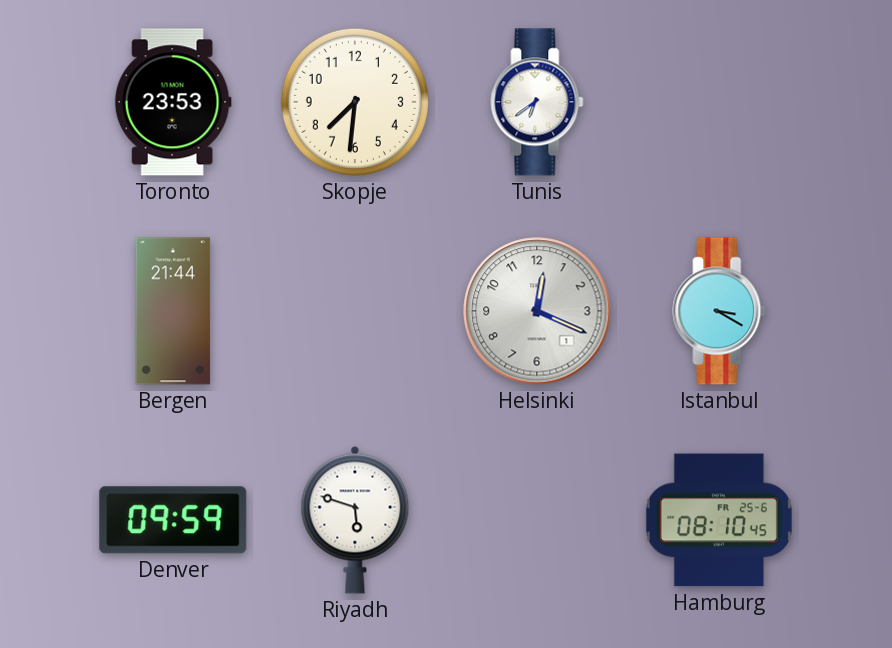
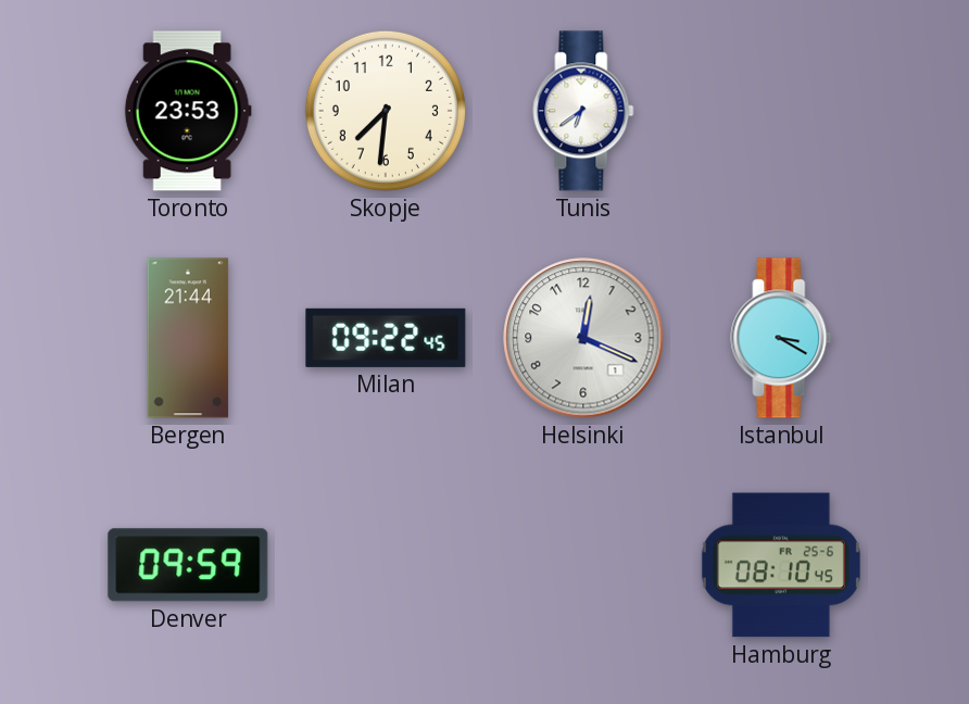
Milan: none -> 09:22 (386, 338)
Riyadh: 5:48 -> none (355, 520)
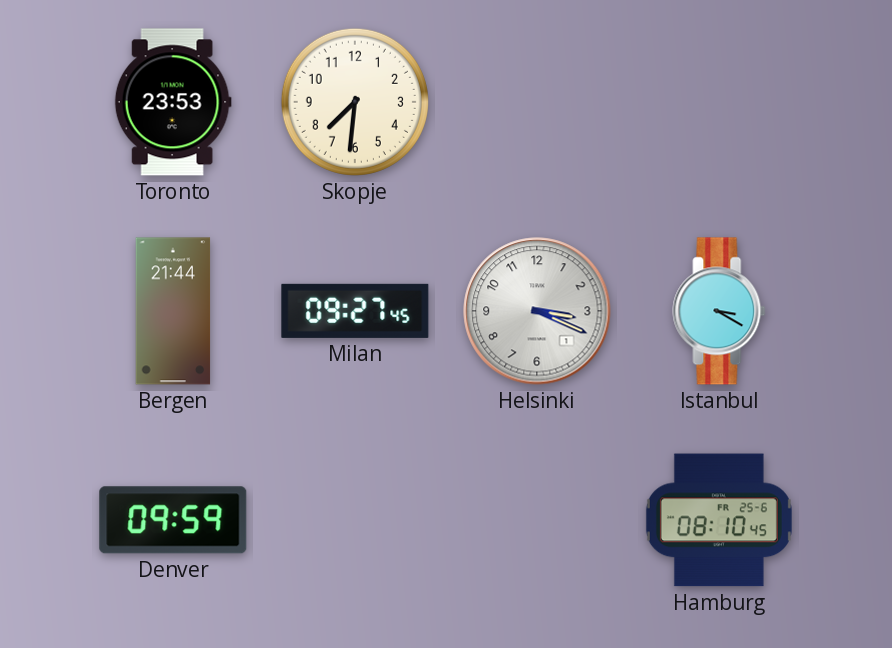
Tunis: 6:39 -> none (583, 111)
Milan: 09:22 -> 09:27 (355, 311)
Helsinki: 12:19 -> 3:19 (537, 311)
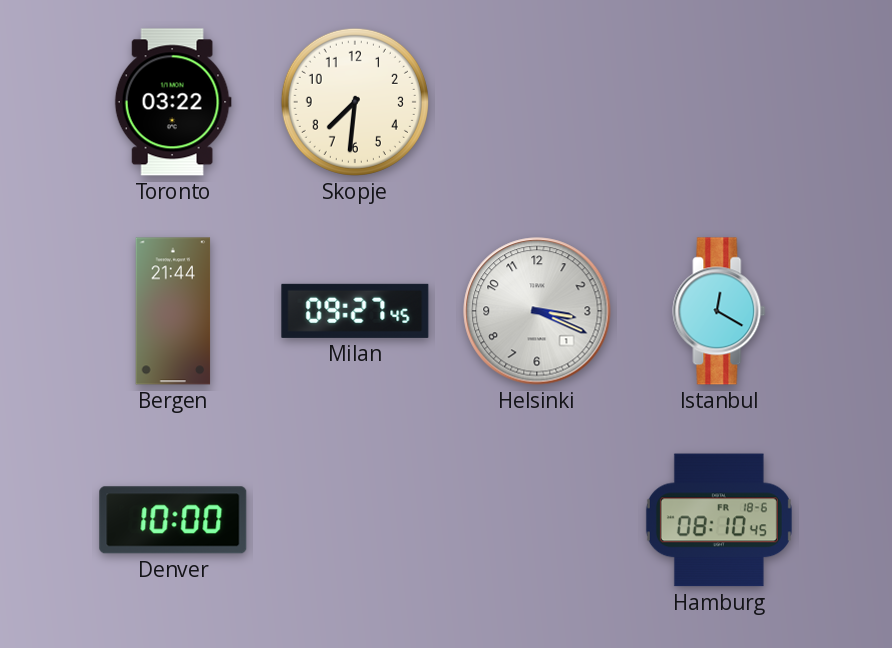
Toronto: 23:53 -> 03:22 (173, 102)
Istanbul: 3:20 -> 12:20 (719, 311)
Denver: 09:59 -> 10:00 (173, 520)
Hamburg date: FR 25-6 -> FR 18-6 (719, 520)
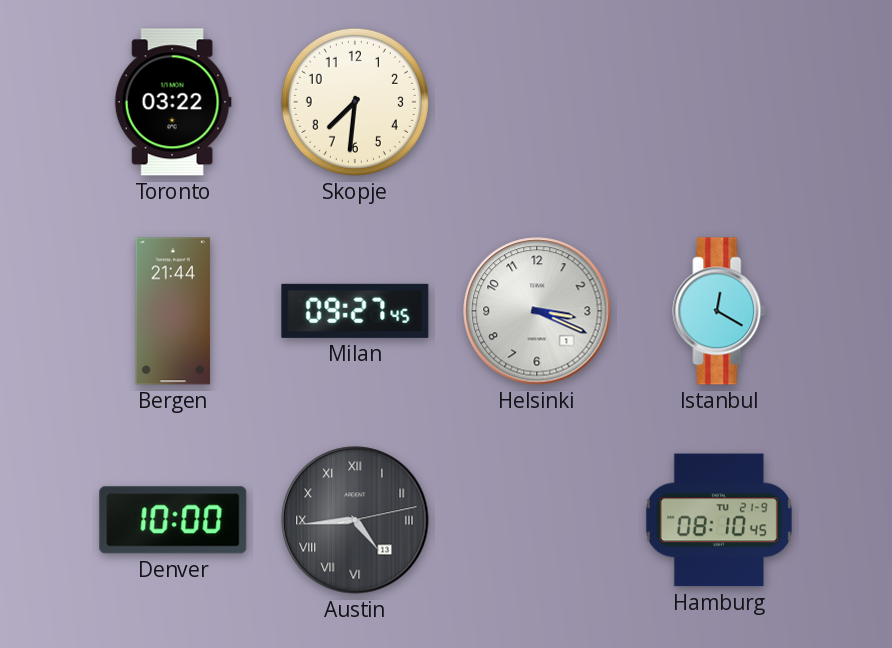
Austin: none -> 4:44 (355, 520)
Hamburg date: FR 18-6 -> TU 21-9 (719, 520)
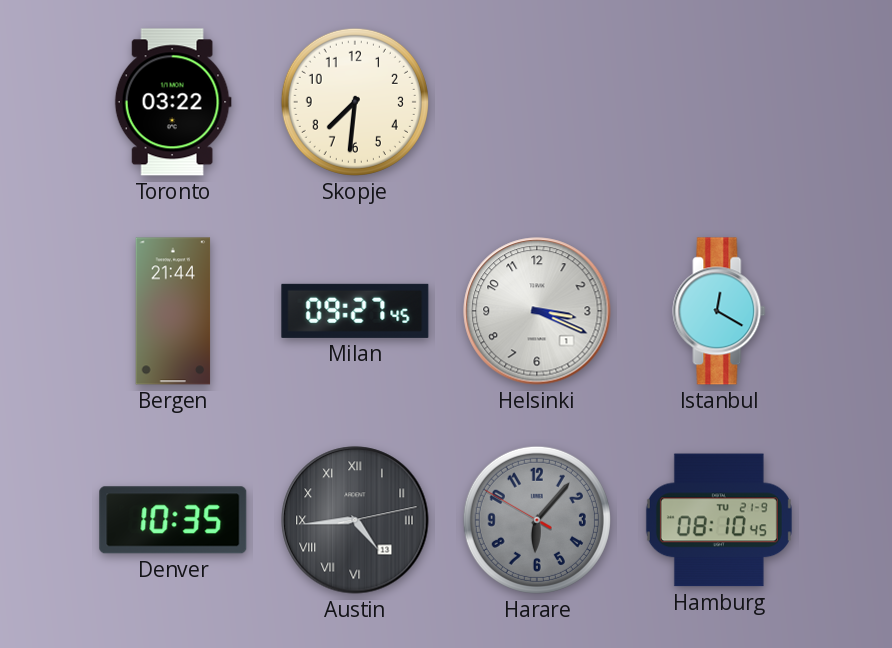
Denver: 10:00 -> 10:35 (173, 520)
Harare: none -> 6:06 (537, 520)
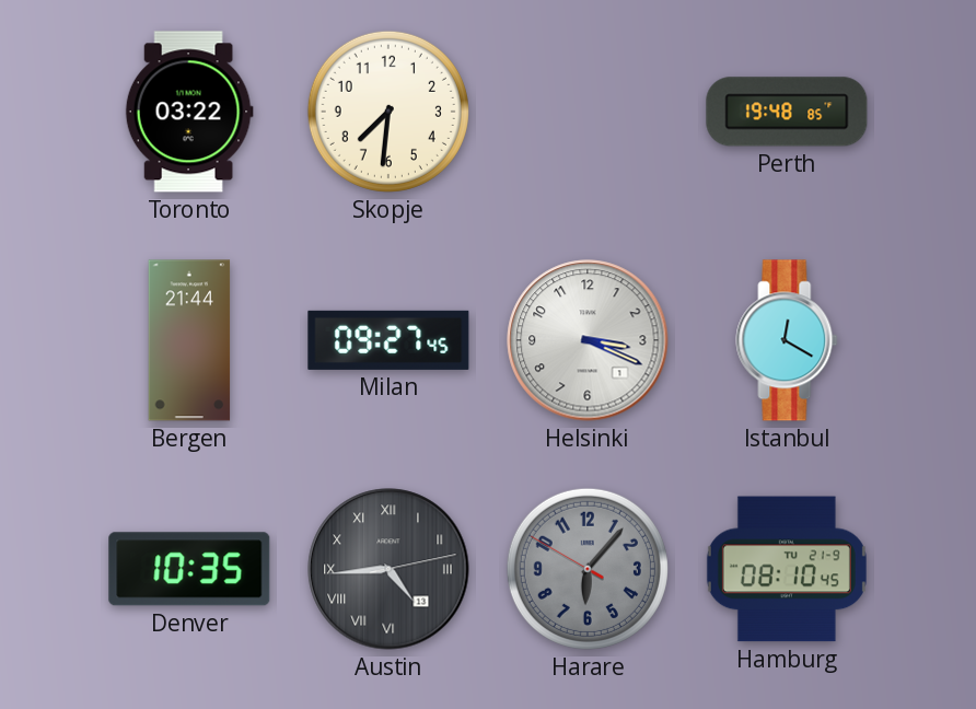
Perth: none -> 19:48 (787, 112)
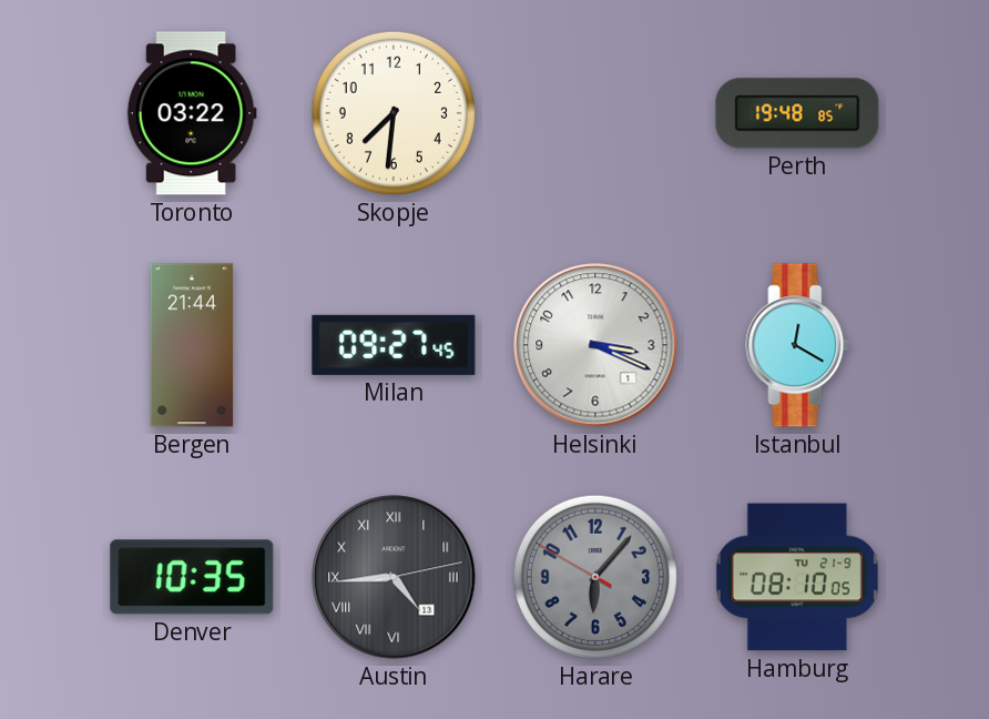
Hamburg: 08:10:45 -> 08:10:05 (797, 577)
